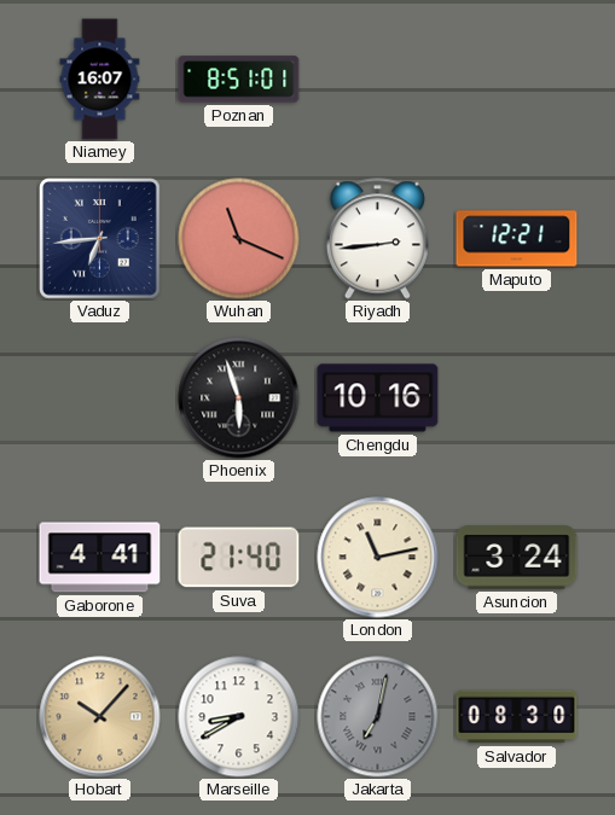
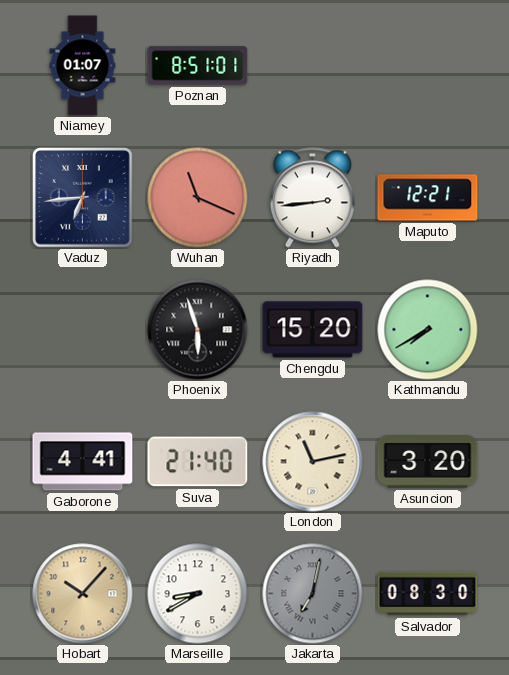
Niamey: 16:07 -> 01:07 (83, 66)
Chengdu: 10:16 -> 15:20 (313, 330)
Kathmandu: none -> 7:40 (428, 330)
Asuncion: 3:24 -> 3:20 (428, 462)
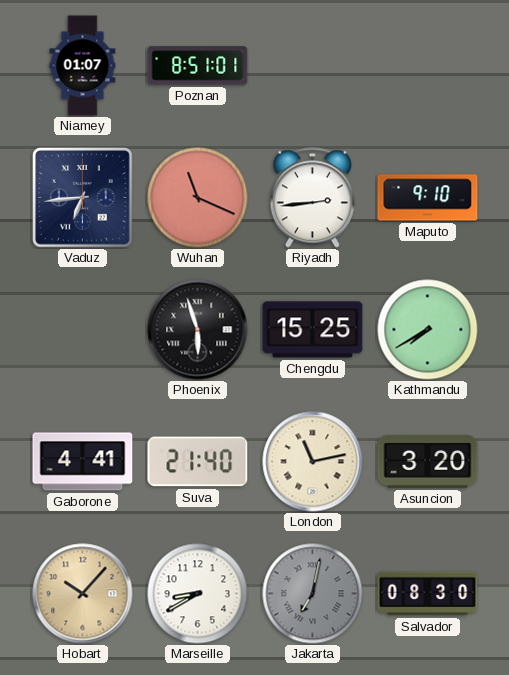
Maputo: 12:21 -> 9:10 (428, 198)
Chengdu: 15:20 -> 15:25 (313, 330)
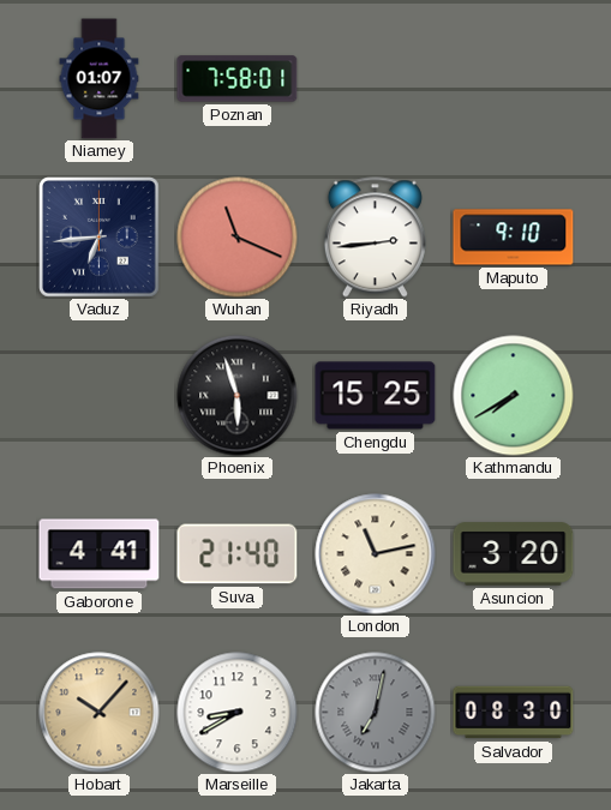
Poznan: 8:51 -> 7:58 (238, 79)
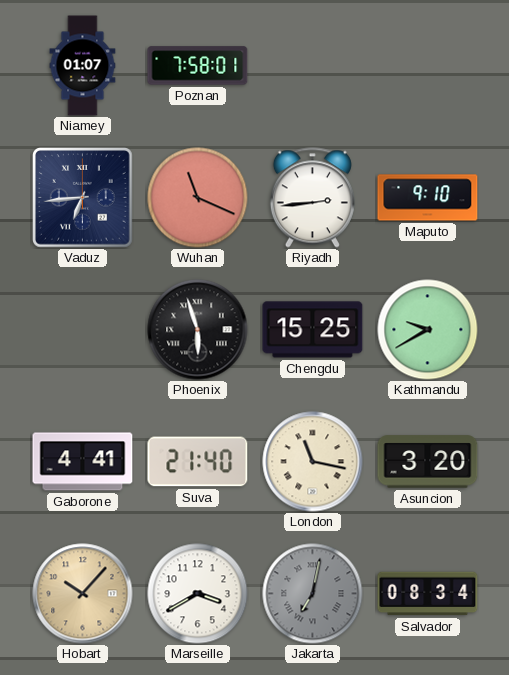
Kathmandu: 7:40 -> 9:40 (428, 330)
London: 11:13 -> 11:17 (313, 462)
Marseille: 8:40 -> 3:40 (198, 594)
Salvador: 08:30 -> 08:34 (428, 594)
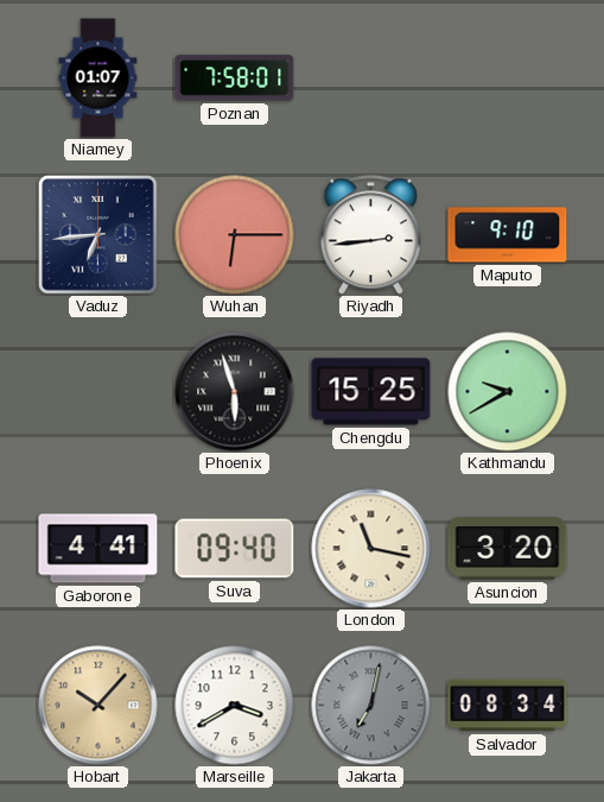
Wuhan: 11:19 -> 6:15 (235, 235)
Suva: 21:40 -> 09:40 (235, 549)
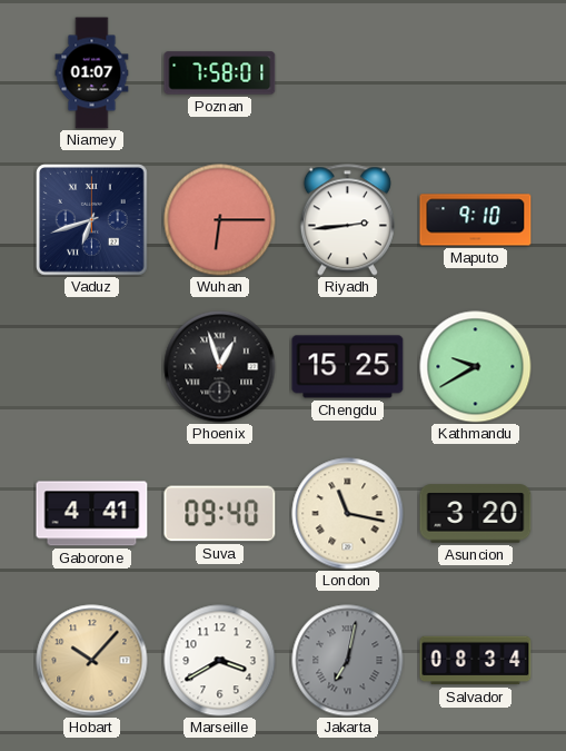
Vaduz: 6:44 -> 6:42 (92, 220)
Phoenix: 5:57 -> 12:57 (220, 367)
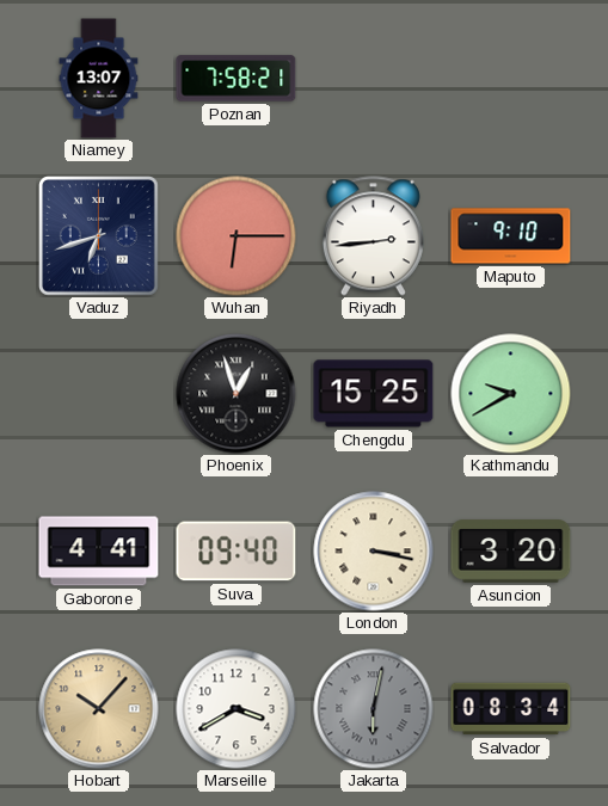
Niamey: 01:07 -> 13:07 (99, 79)
Poznan: 7:58:01 -> 7:58:21 (237, 79)
London: 11:17 -> 3:17 (374, 552)
Jakarta: 7:02 -> 6:02 (374, 709)
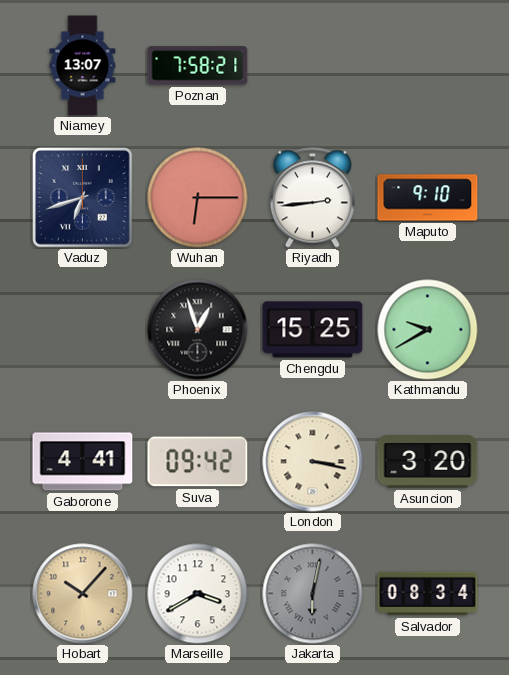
Suva: 09:40 -> 09:42 (198, 462)
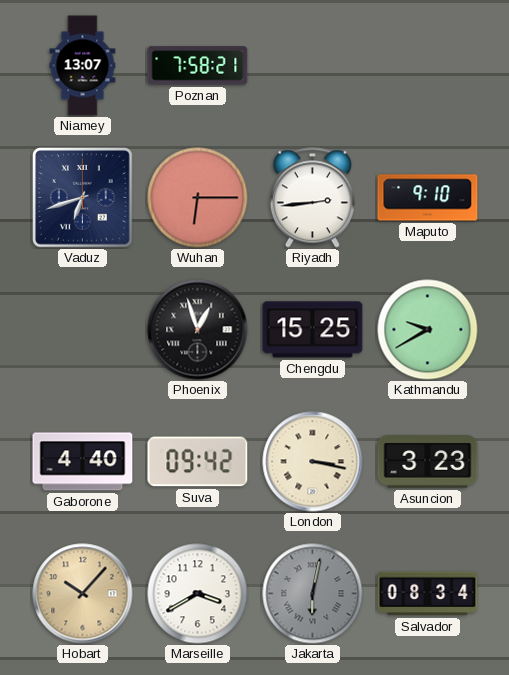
Gaborone: 4:41 -> 4:40 (83, 462)
Asuncion: 3:20 -> 3:23 (428, 462)
